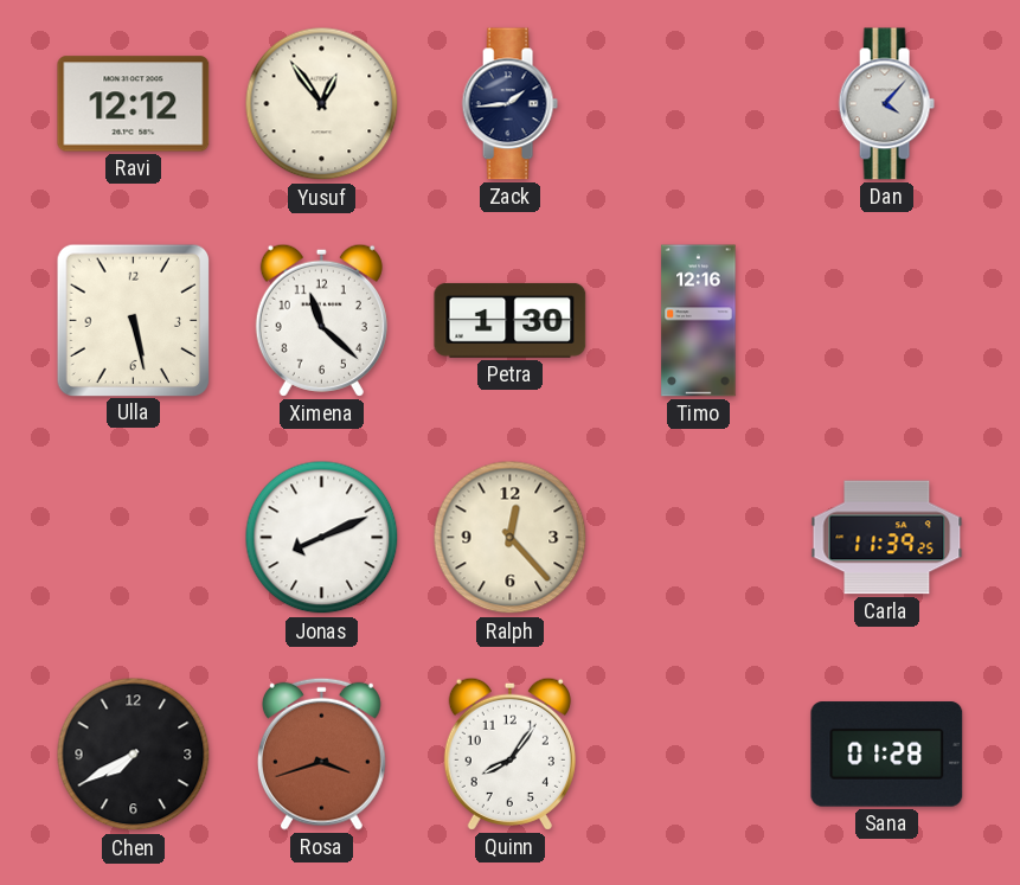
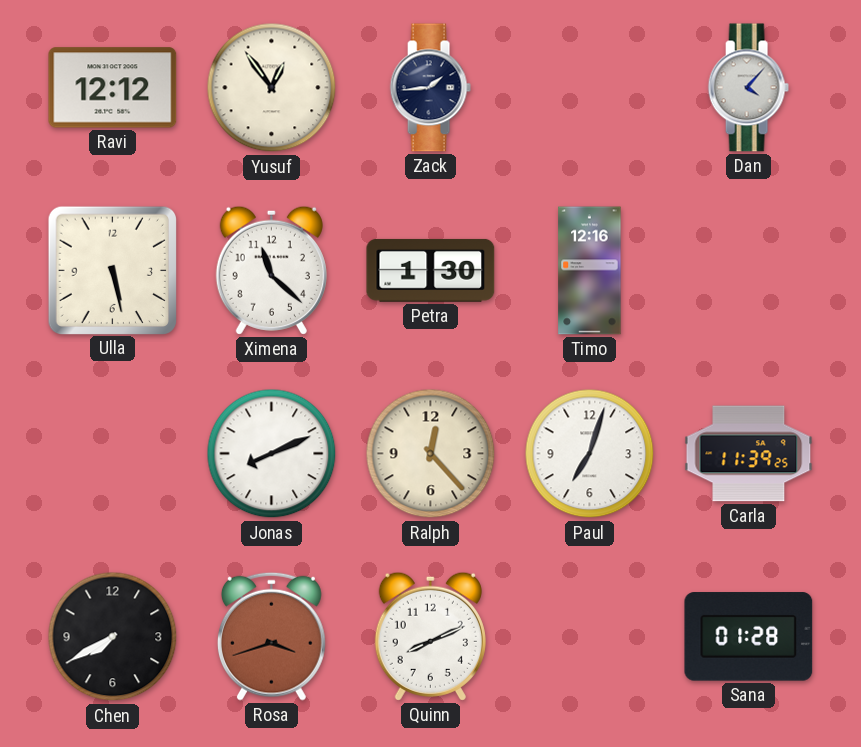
Paul: none -> 7:03 (590, 454)
Quinn: 8:06 -> 8:11 (430, 636)
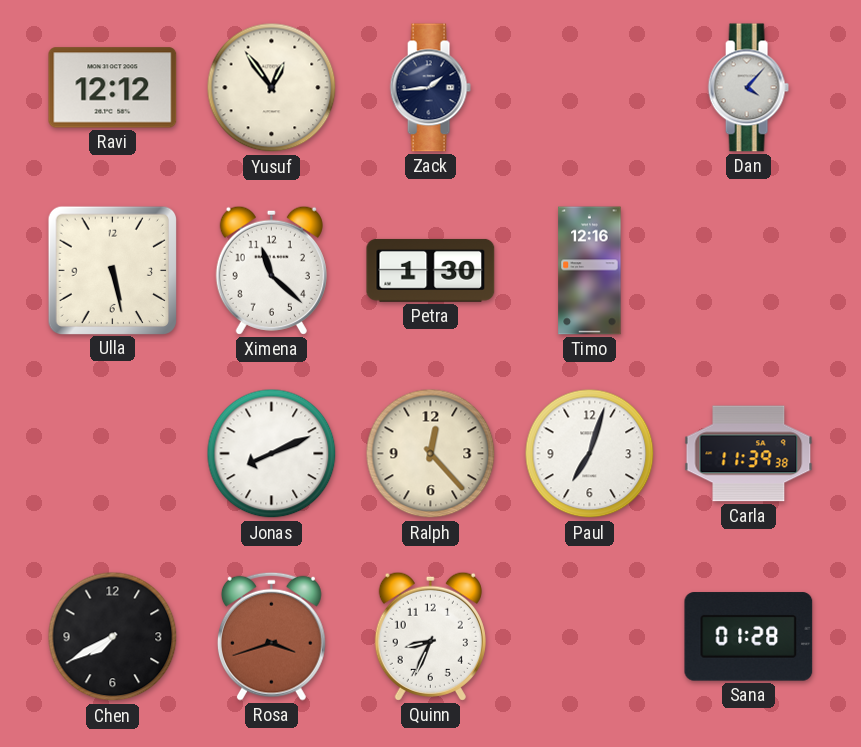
Carla: 11:39:25 -> 11:39:38 (749, 454)
Quinn: 8:11 -> 8:34 (430, 636)
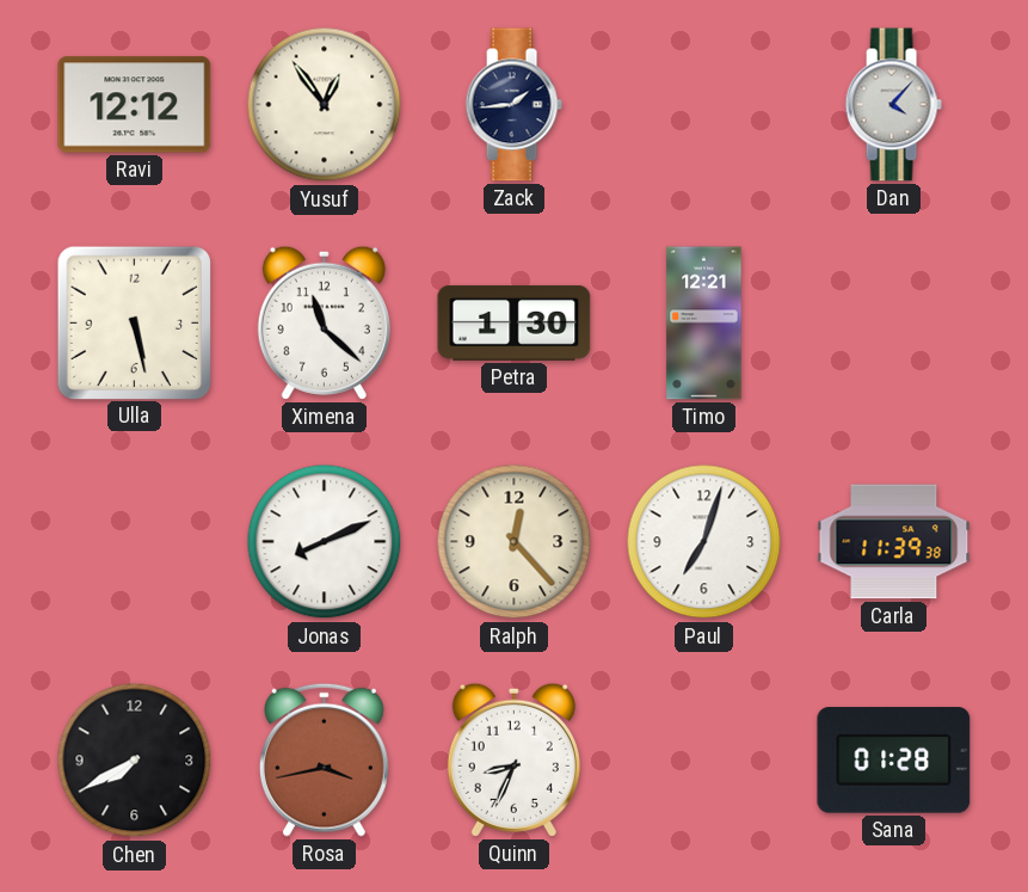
Timo: 12:16 -> 12:21 (704, 324)
Rosa: 3:42 -> 3:43 (324, 759)
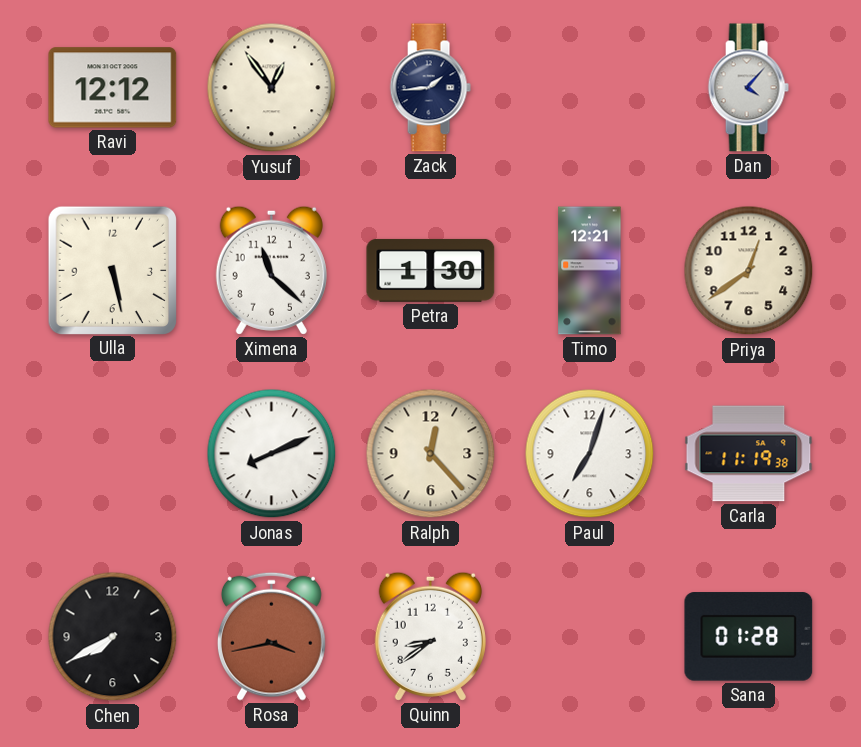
Priya: none -> 12:39 (749, 271)
Carla: 11:39 -> 11:19 (749, 454)
Quinn: 8:34 -> 8:39 (430, 636)
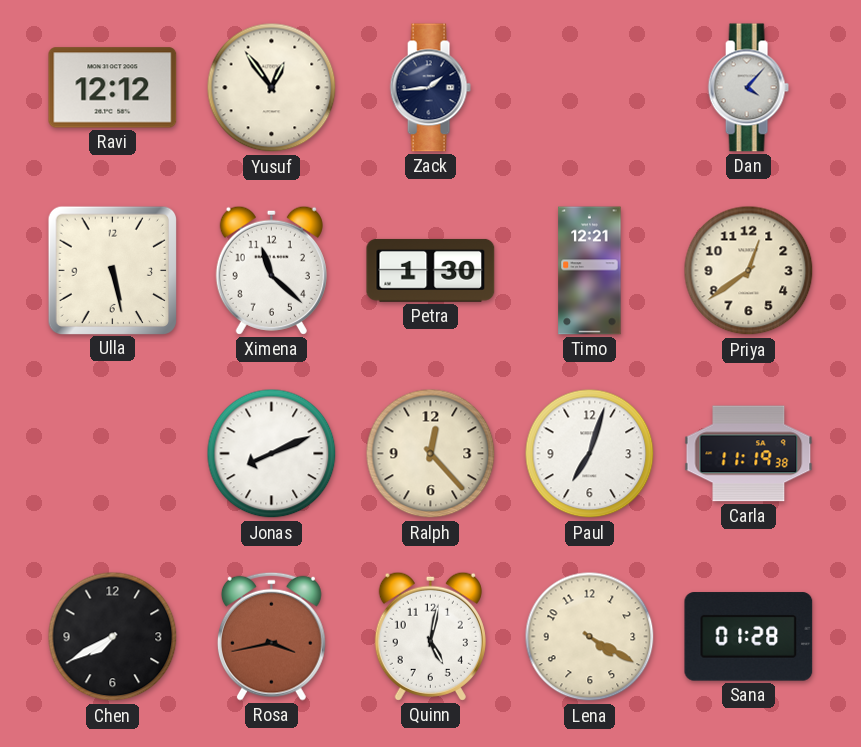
Quinn: 8:39 -> 5:02 (430, 636)
Lena: none -> 4:20 (590, 637)
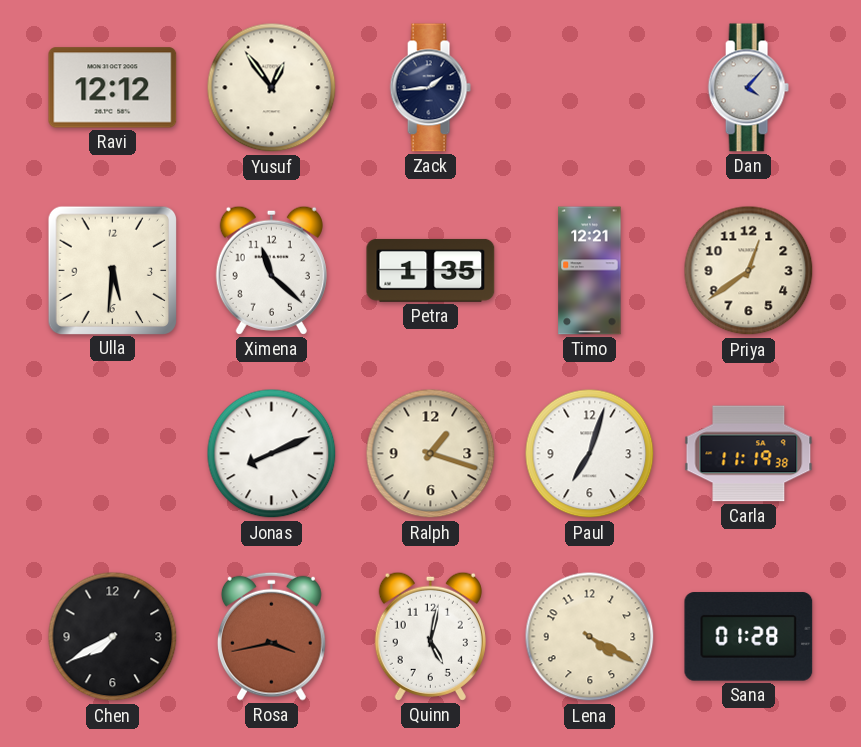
Ulla: 5:28 -> 5:31 (112, 270)
Petra: 1:30 -> 1:35 (431, 270)
Ralph: 12:23 -> 1:18 (431, 454)
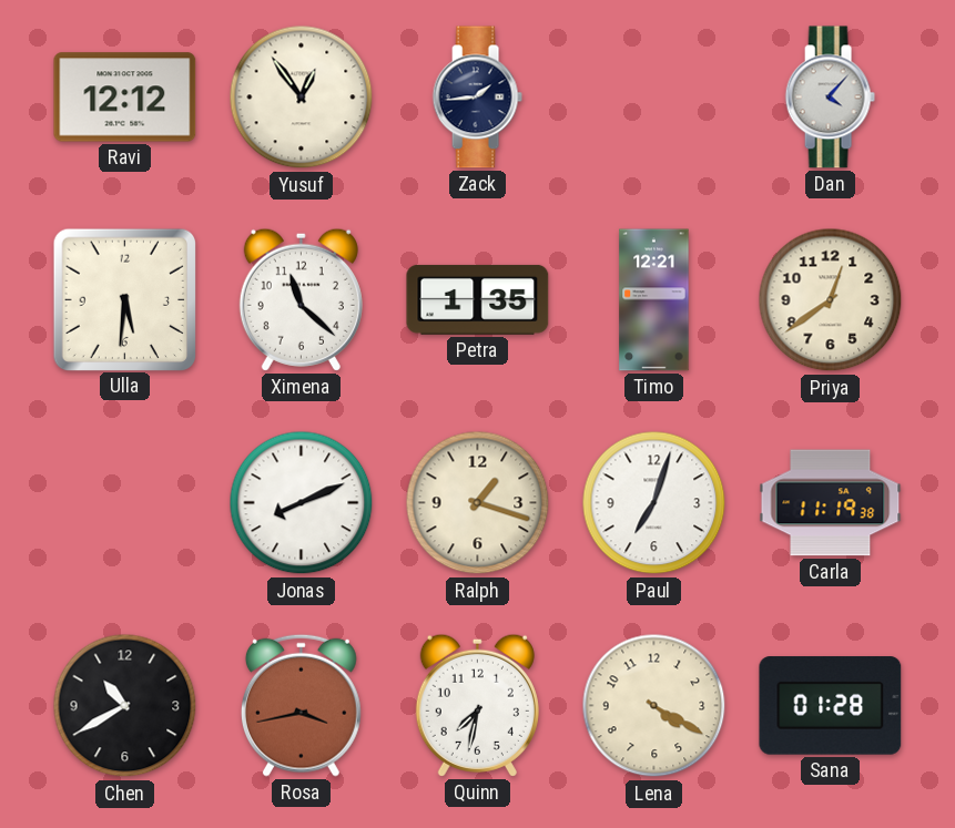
Chen: 7:40 -> 10:40 (125, 706)
Quinn: 5:02 -> 7:32 (477, 705)
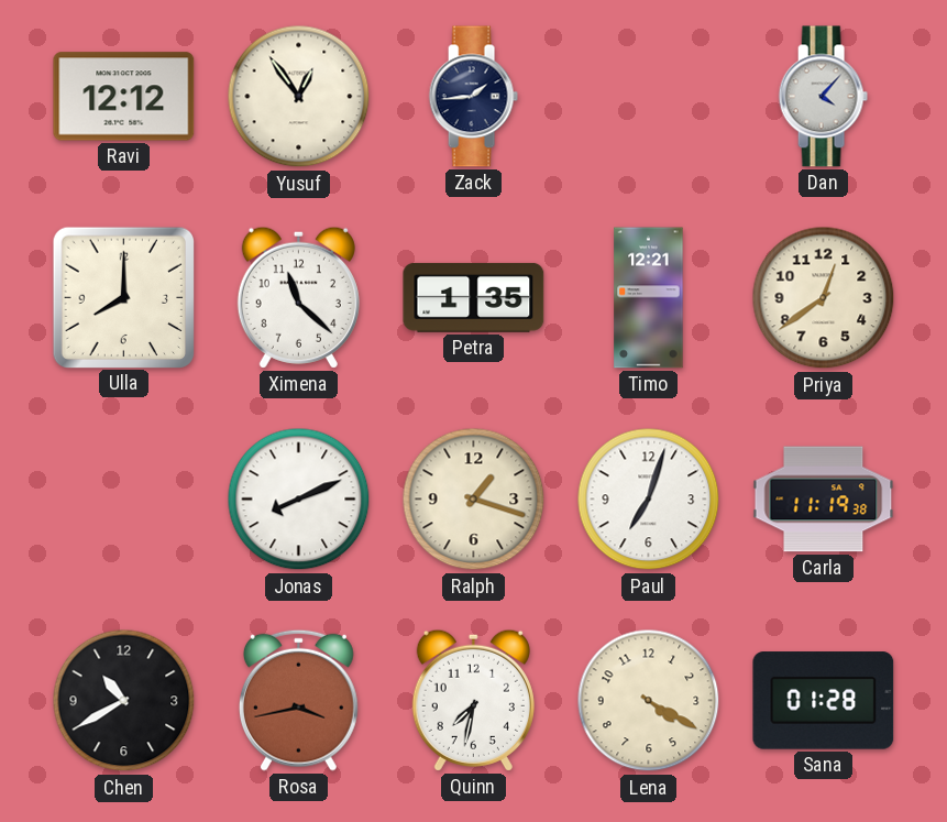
Ulla: 5:31 -> 8:00 (123, 297)
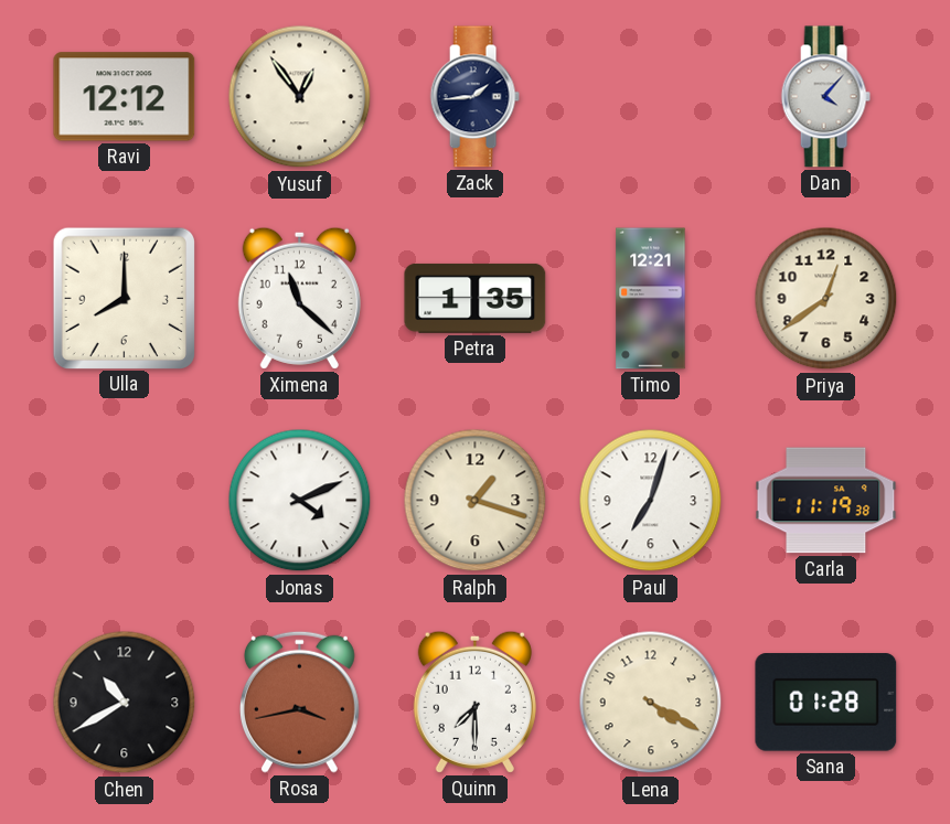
Jonas: 8:11 -> 4:11 (300, 501)
Quinn: 7:32 -> 7:30 (474, 702)
